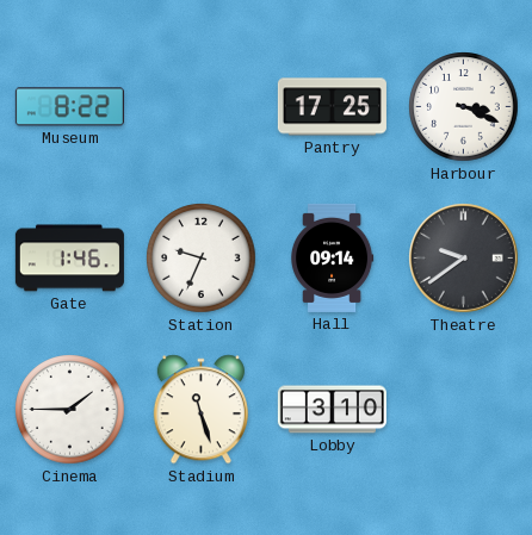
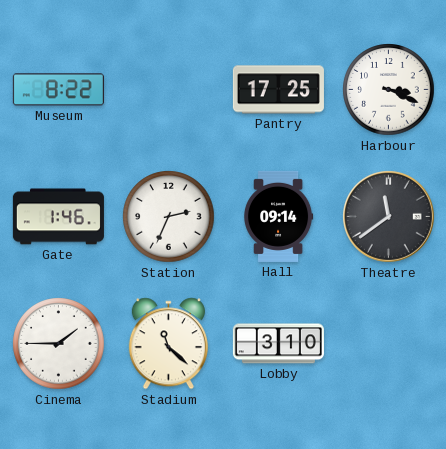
Station: 9:34 -> 2:34 (169, 217)
Theatre: 9:39 -> 11:39 (389, 217)
Stadium: 11:27 -> 11:22 (168, 344)
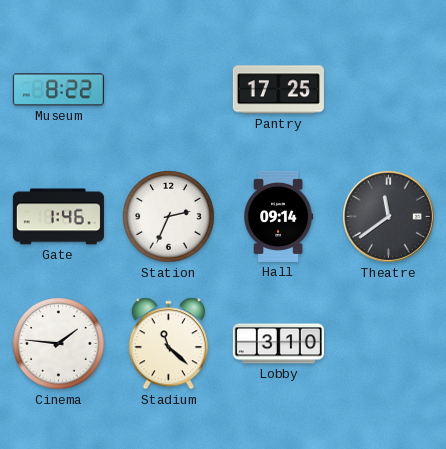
Harbour: 3:19 -> none (389, 90)
Cinema: 1:45 -> 1:46 (59, 344)
